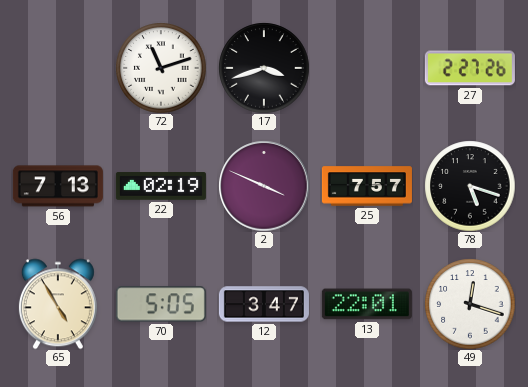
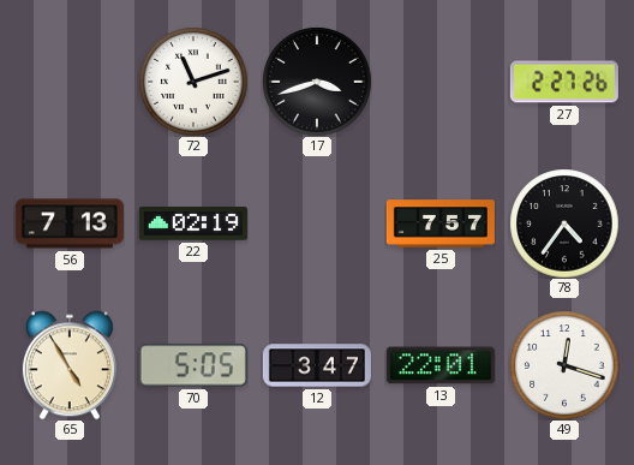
2: 3:49 -> none (264, 186)
78: 5:18 -> 4:36 (564, 223)
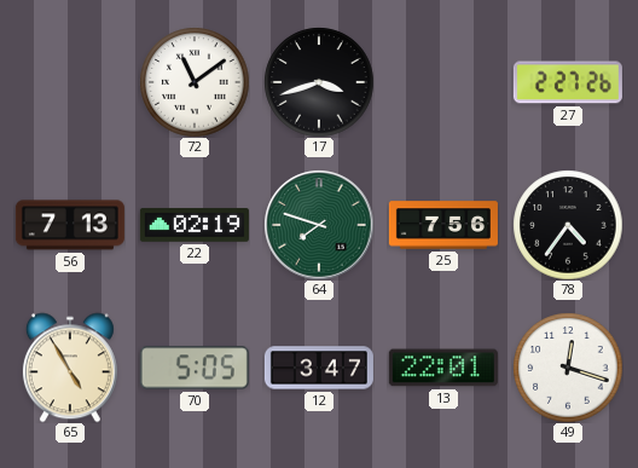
72: 11:12 -> 11:09 (195, 82)
64: none -> 7:48 (319, 225)
25: 7:57 -> 7:56 (443, 225)
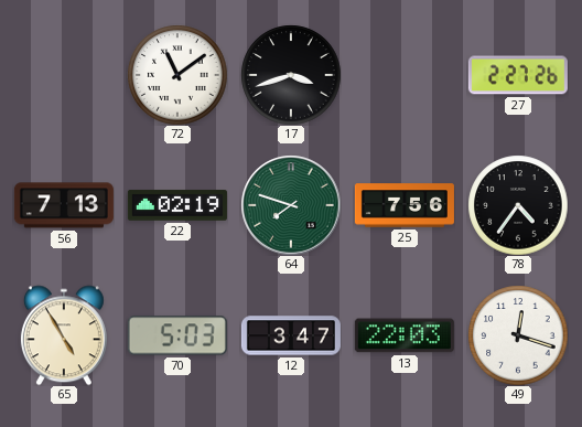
70: 5:05 -> 5:03 (177, 335)
13: 22:01 -> 22:03 (405, 335)
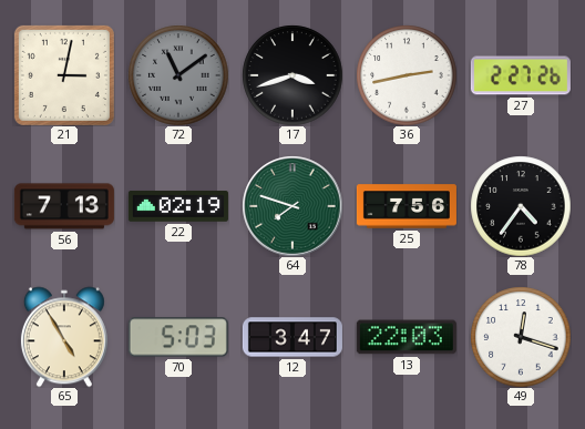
21: none -> 3:02 (64, 75)
72 dial: white -> grey (178, 75)
36: none -> 2:43 (407, 75)
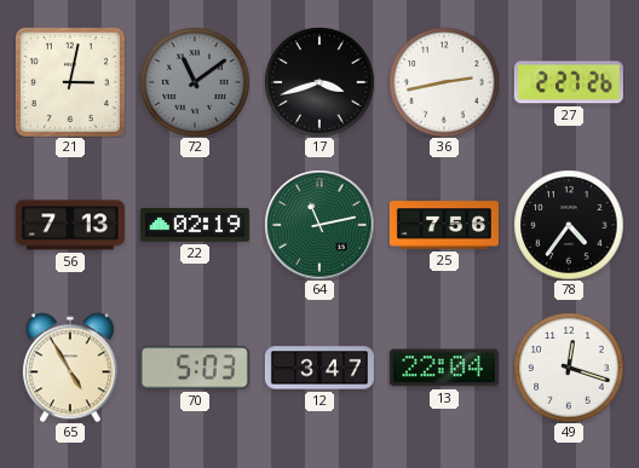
64: 7:48 -> 11:13 (319, 225)
13: 22:03 -> 22:04 (444, 368)
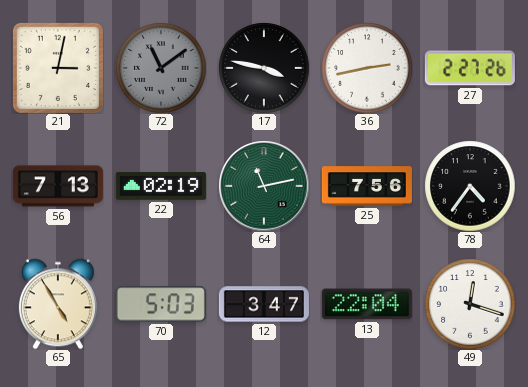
17: 3:42 -> 3:47 (264, 68)
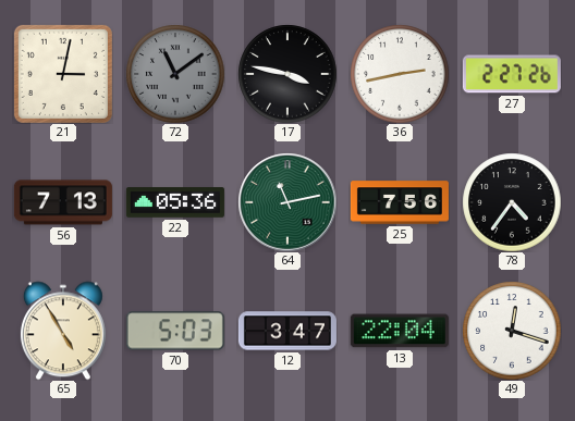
22: 02:19 -> 05:36 (175, 202)
